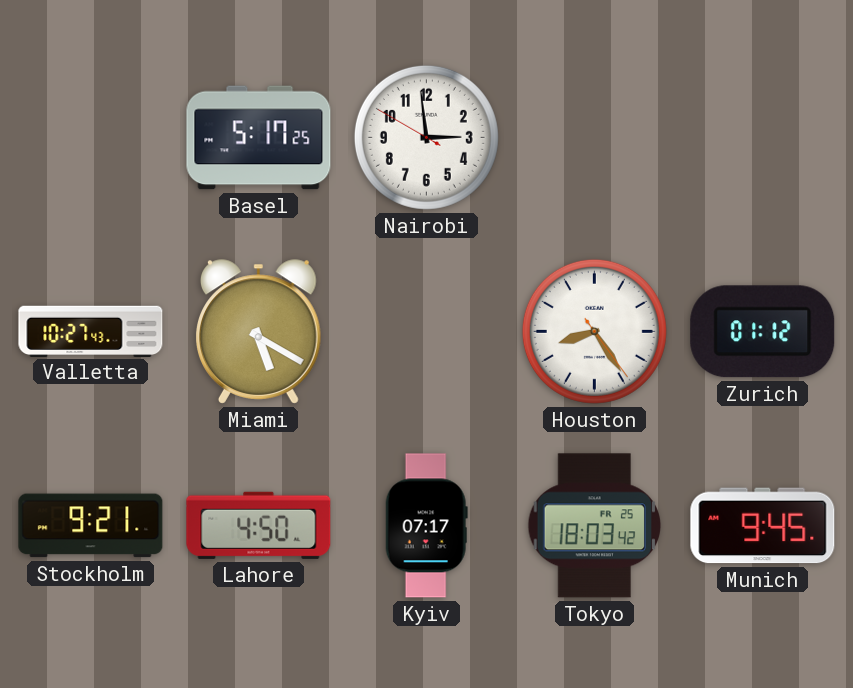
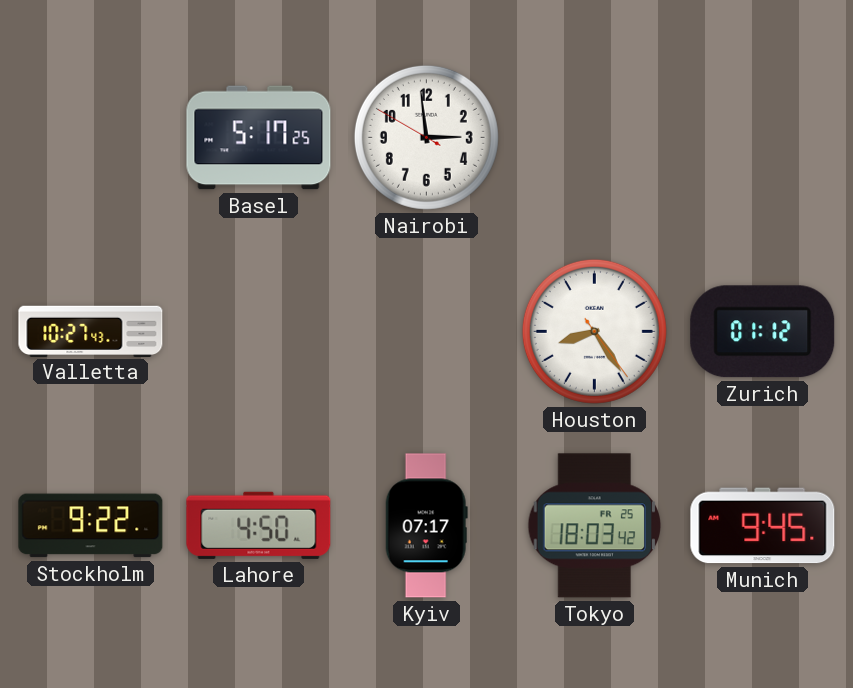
Miami: 5:20 -> none (258, 332)
Stockholm: 9:21 -> 9:22 (91, 526)
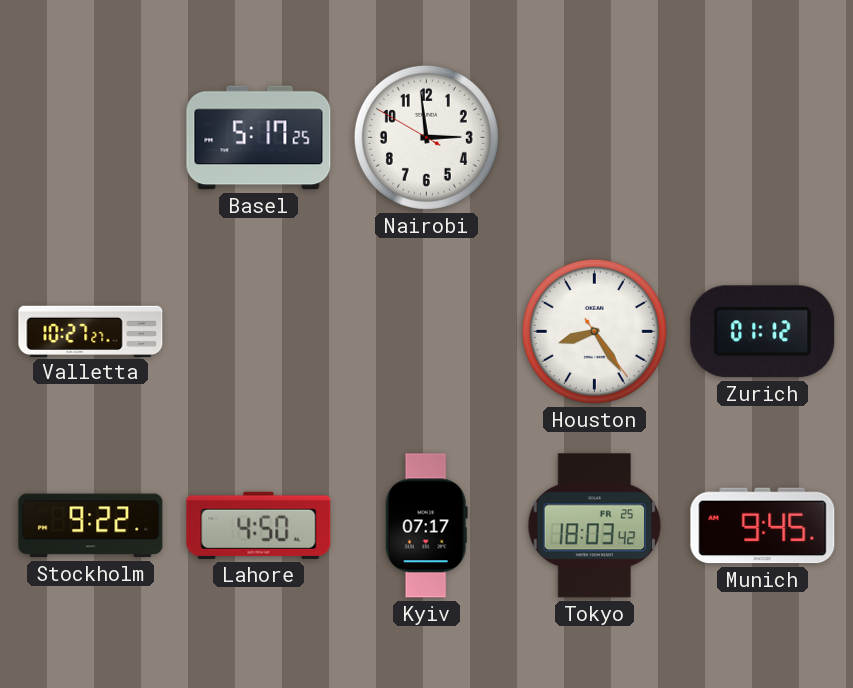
Valletta: 10:27:43 -> 10:27:27 (91, 331)
